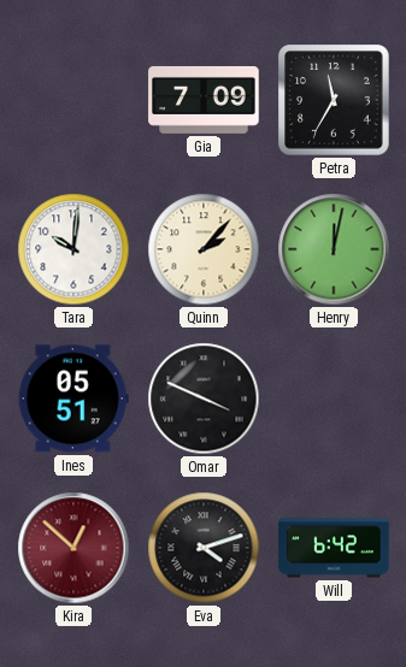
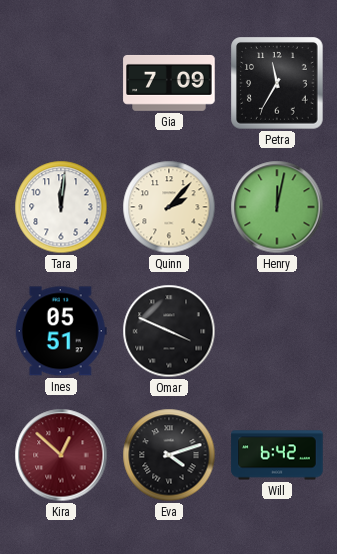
Tara: 10:01 -> 12:01 (61, 207)
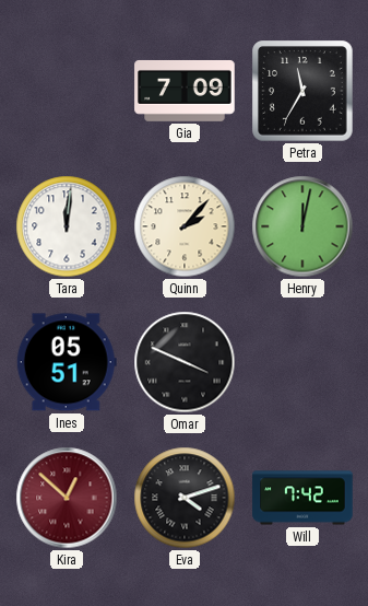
Will: 6:42 -> 7:42 (302, 498)
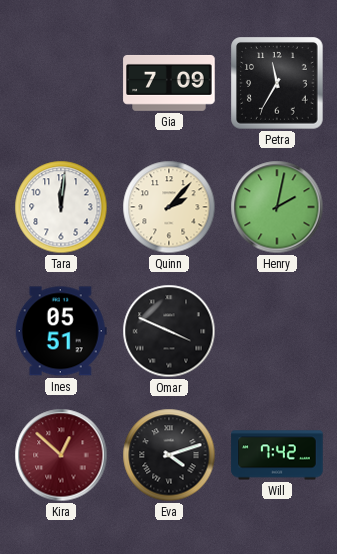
Henry: 12:02 -> 2:02 (277, 207)
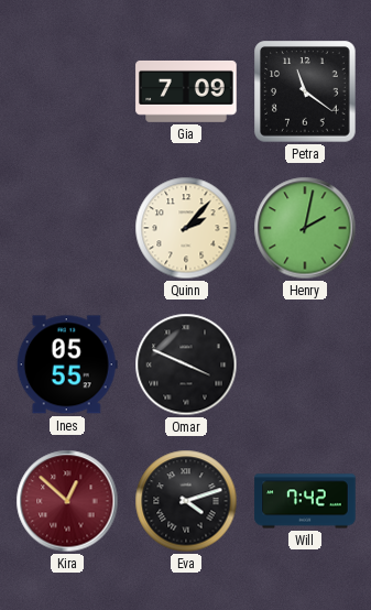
Petra: 11:35 -> 11:21 (305, 91)
Tara: 12:01 -> none (61, 207)
Ines: 05:51 -> 05:55 (67, 364)
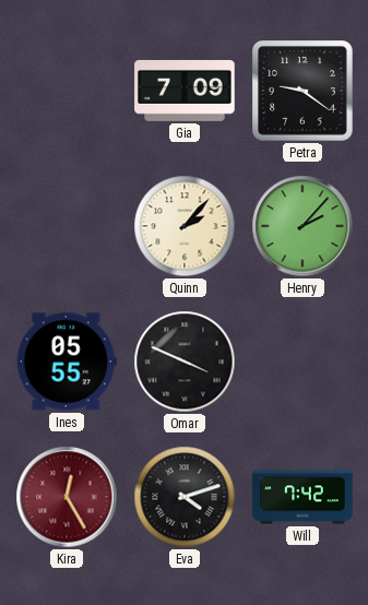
Petra: 11:21 -> 9:21 (302, 91)
Henry: 2:02 -> 2:07 (302, 226)
Kira: 12:52 -> 12:25 (67, 497)
